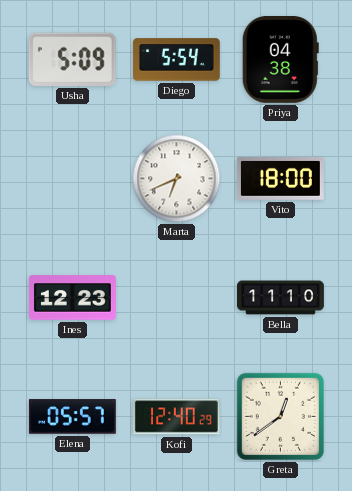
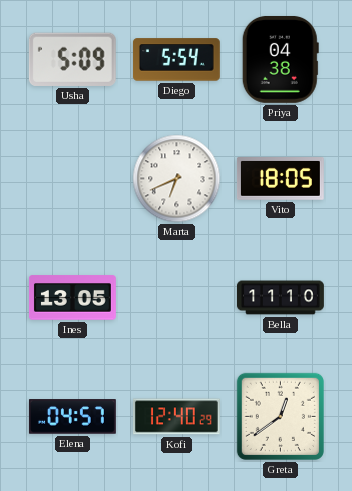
Vito: 18:00 -> 18:05 (280, 179)
Ines: 12:23 -> 13:05 (72, 298)
Elena: 05:57 -> 04:57 (72, 417)
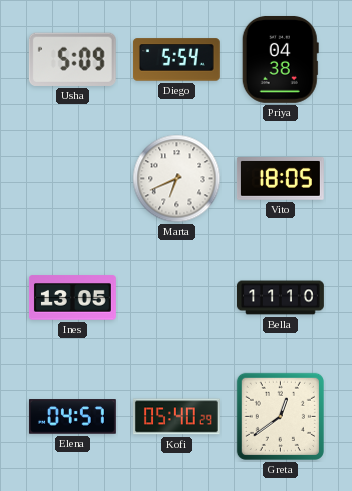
Kofi: 12:40 -> 05:40 (176, 417)
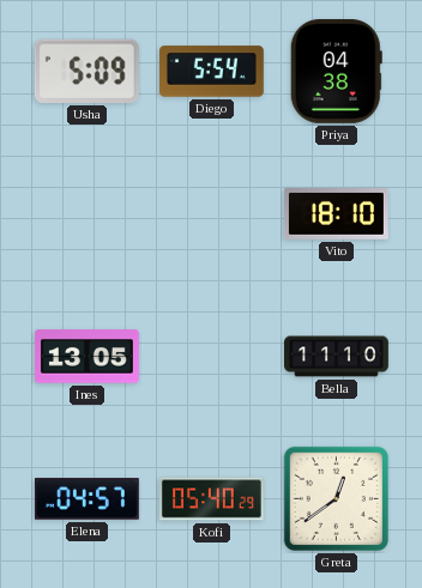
Marta: 6:41 -> none (177, 179)
Vito: 18:05 -> 18:10 (336, 214)
